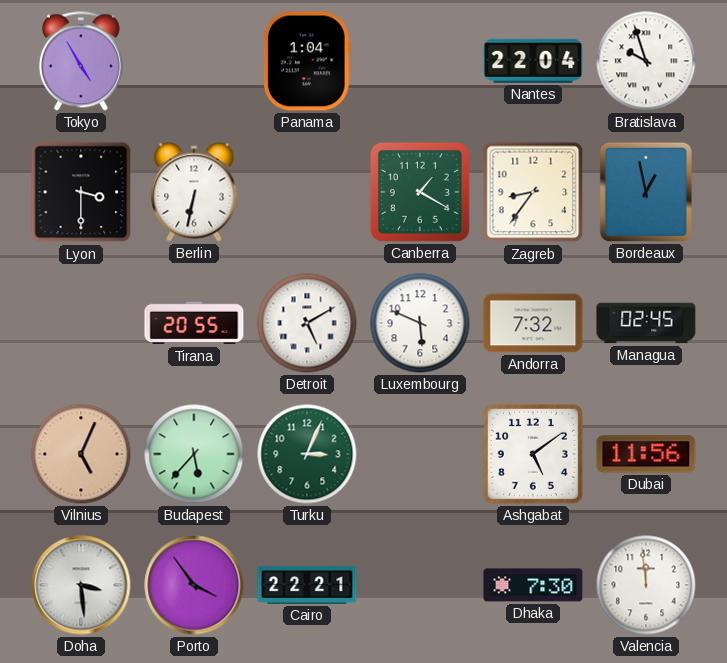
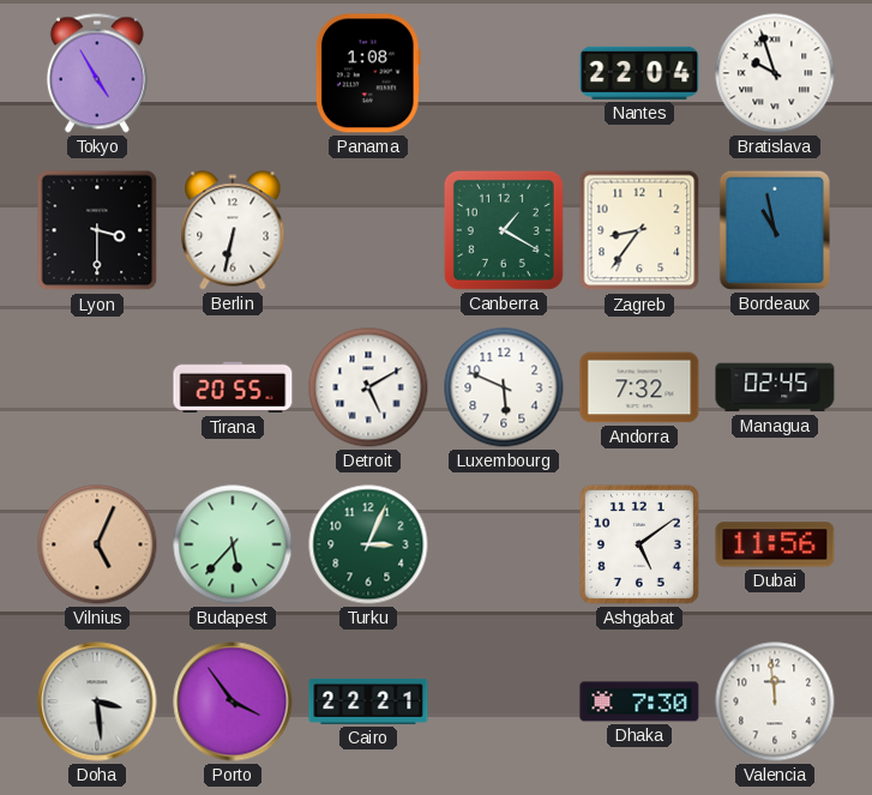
Panama: 1:04 -> 1:08 (368, 73)
Bordeaux: 12:58 -> 10:58 (775, 230)
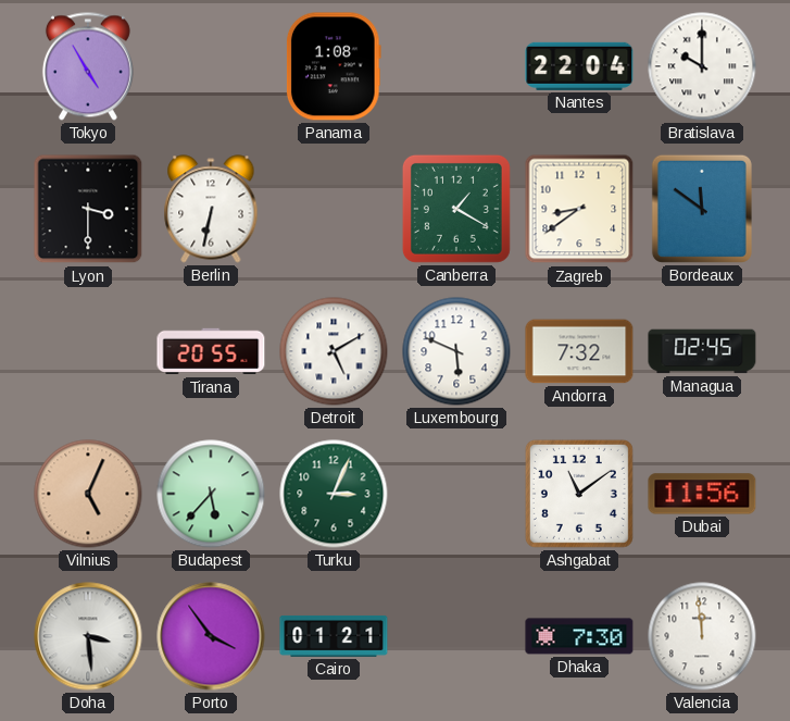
Bratislava: 9:57 -> 10:00 (702, 66)
Zagreb: 8:36 -> 8:39 (579, 209)
Bordeaux: 10:58 -> 11:51 (702, 209)
Ashgabat: 5:09 -> 11:09 (579, 494)
Cairo: 22:21 -> 01:21 (334, 636)
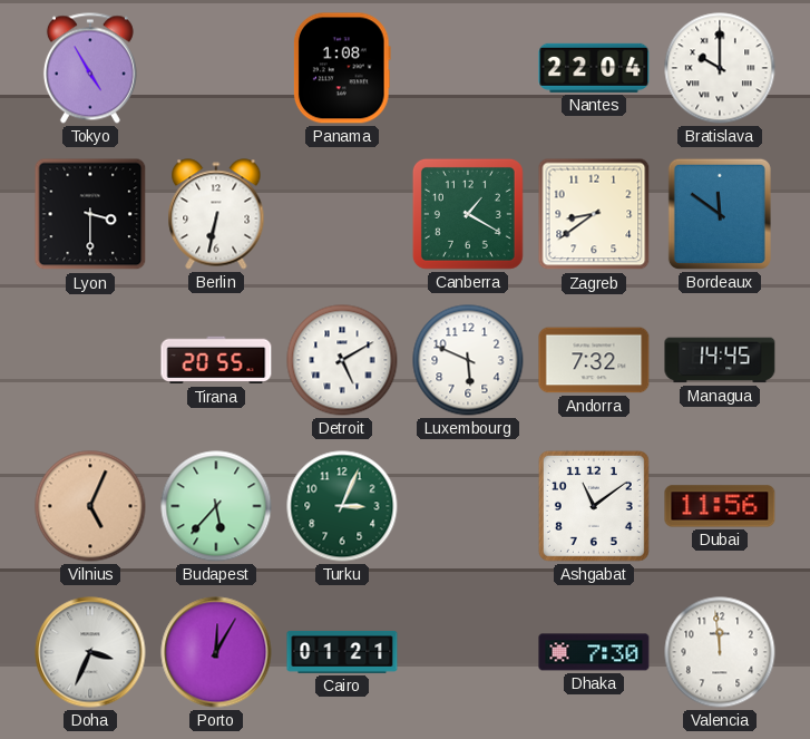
Managua: 02:45 -> 14:45 (720, 360)
Doha: 3:29 -> 3:34 (90, 652)
Porto: 3:54 -> 12:05 (216, 652)
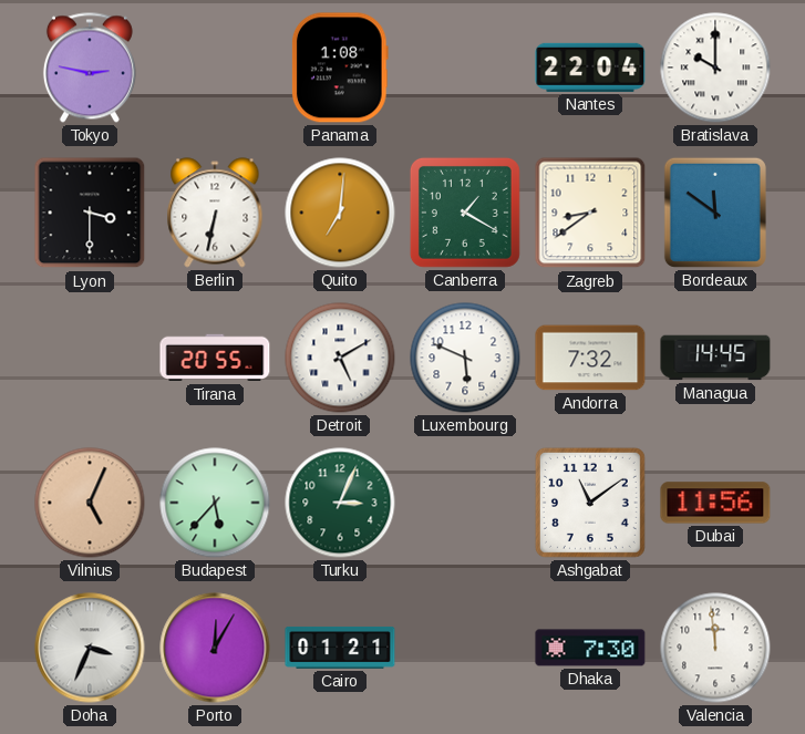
Tokyo: 4:55 -> 2:47 (90, 68)
Quito: none -> 7:01 (340, 213)
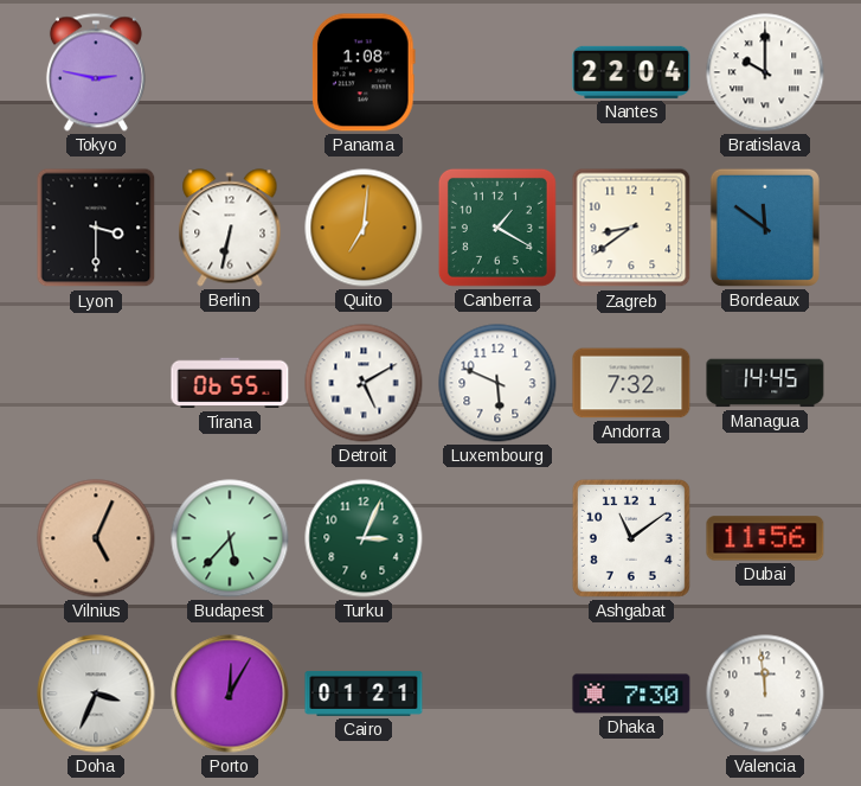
Tirana: 20:55 -> 06:55 (230, 383)
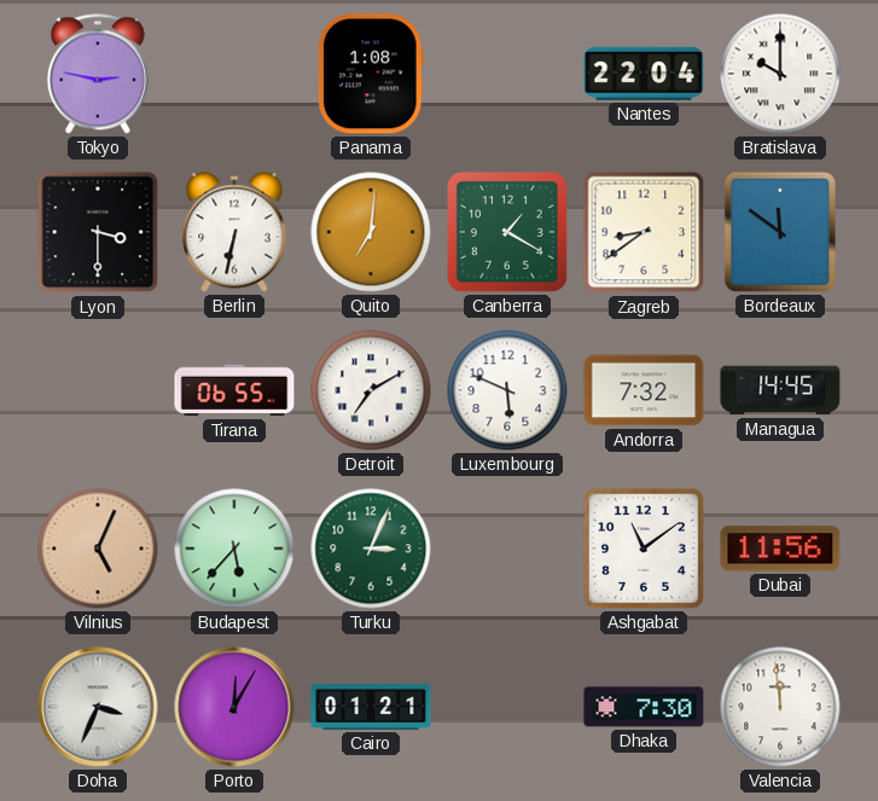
Detroit: 5:10 -> 7:10 (371, 390)
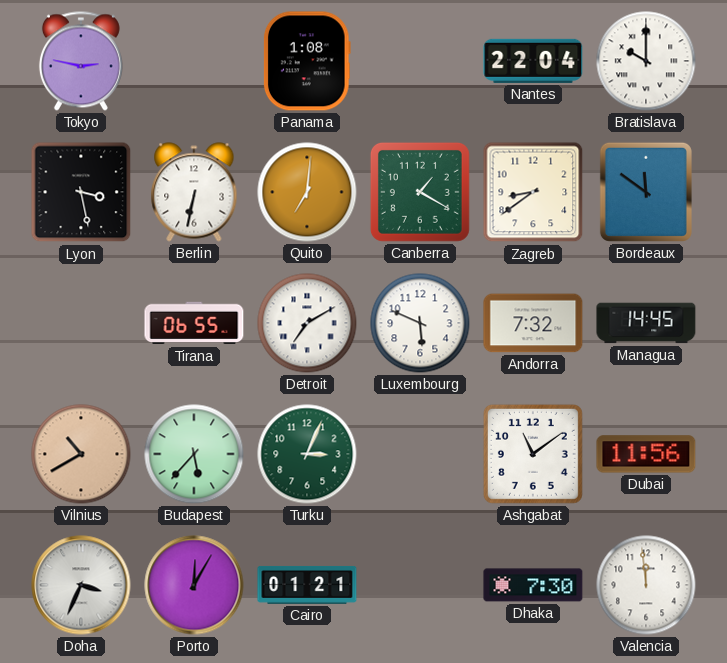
Lyon: 3:30 -> 3:28 (81, 192)
Vilnius: 5:04 -> 10:40 (81, 454)
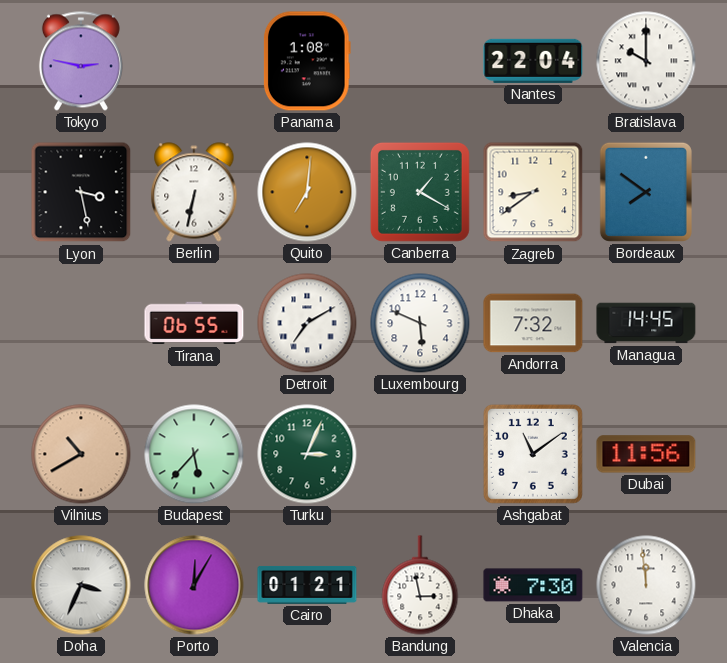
Bordeaux: 11:51 -> 7:51 (646, 192)
Bandung: none -> 2:58 (420, 585)
